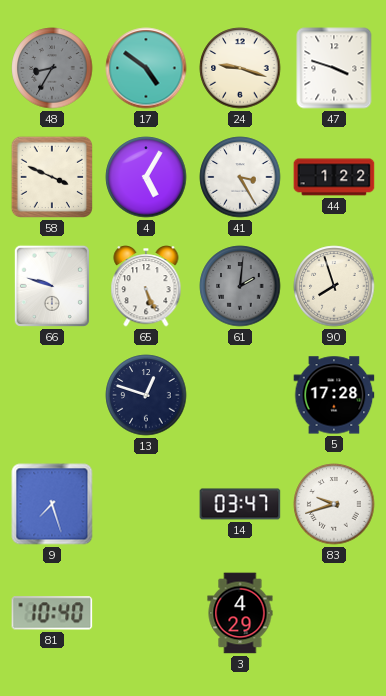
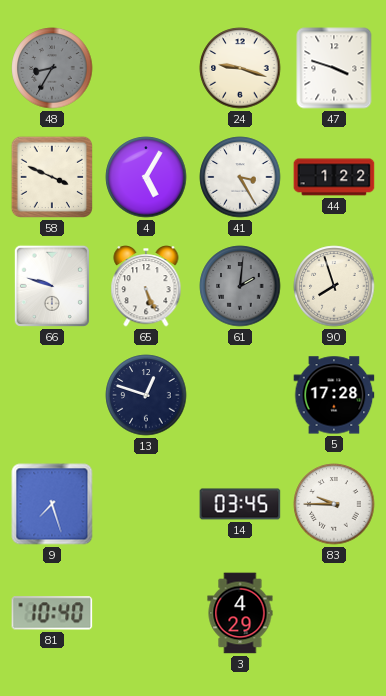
17: 4:51 -> none (146, 68)
14: 03:47 -> 03:45 (240, 504)
83: 9:42 -> 9:45 (334, 504)
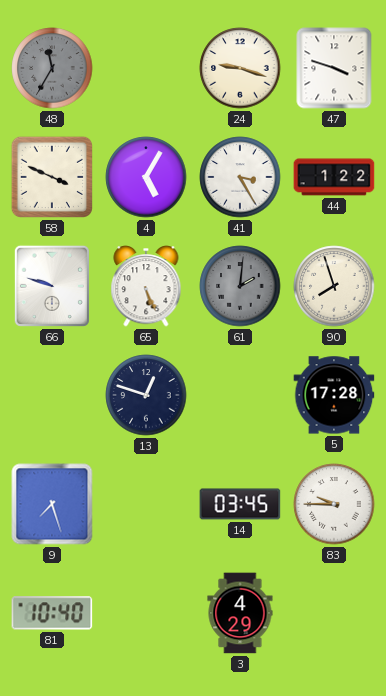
48: 8:35 -> 11:35 (52, 68)
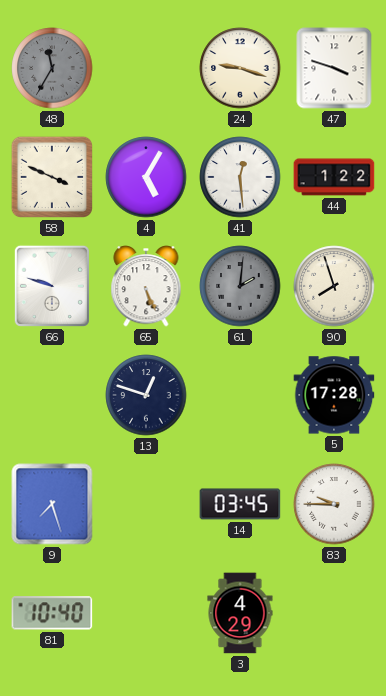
41: 3:25 -> 12:29 (240, 177)
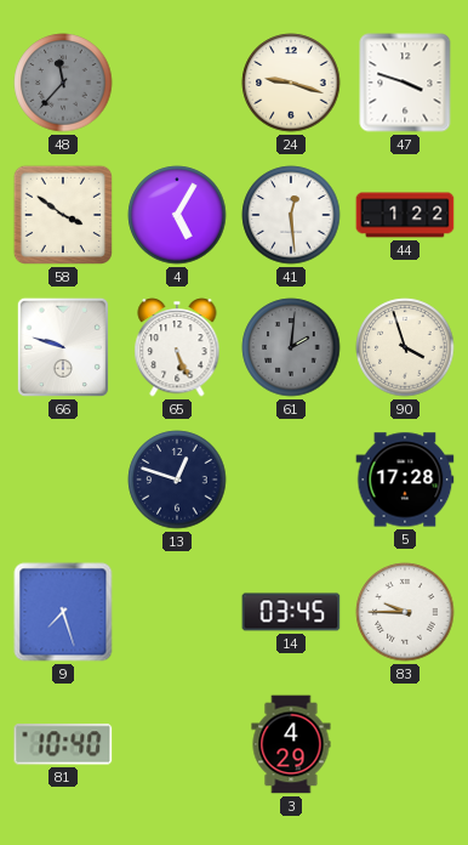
48: 11:35 -> 11:37 (63, 83)
58: 3:49 -> 3:51 (63, 215)
90: 7:57 -> 3:57 (405, 347)
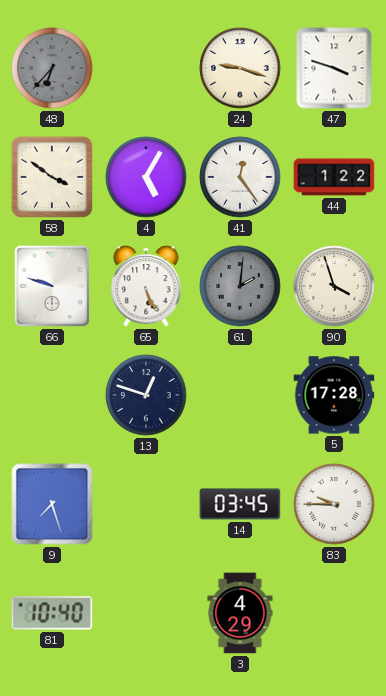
48: 11:37 -> 6:37 (52, 68)
41: 12:29 -> 12:24 (240, 177)
